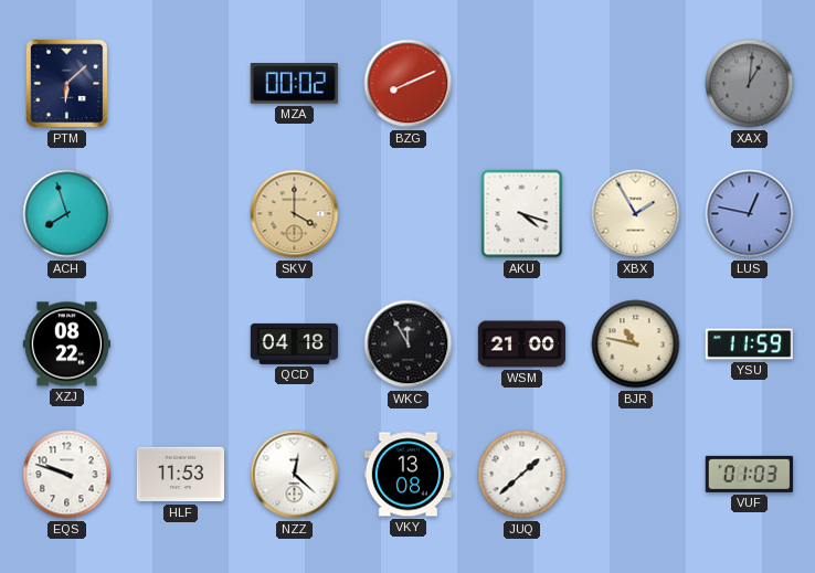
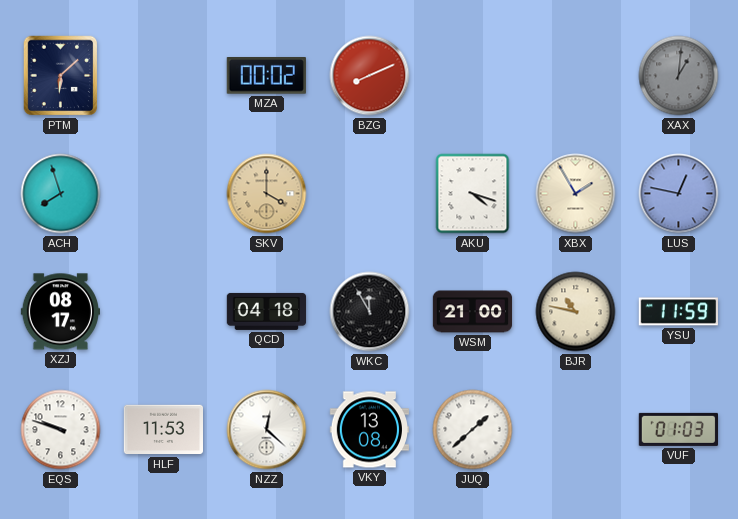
XZJ: 08:22 -> 08:17 (60, 312)
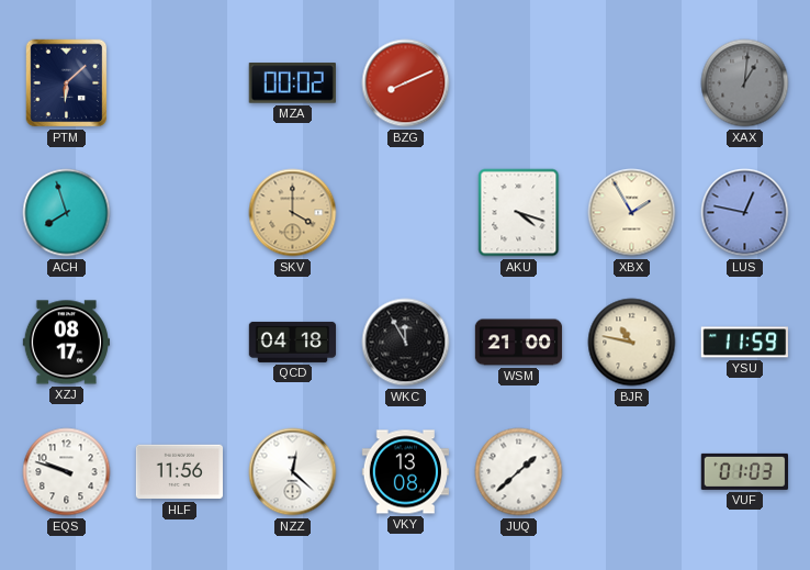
HLF: 11:53 -> 11:56 (179, 472)
